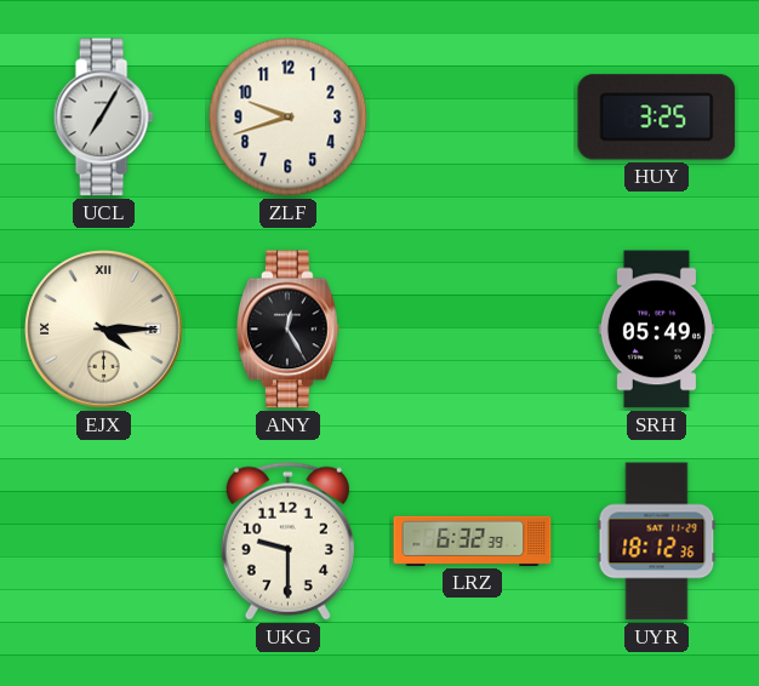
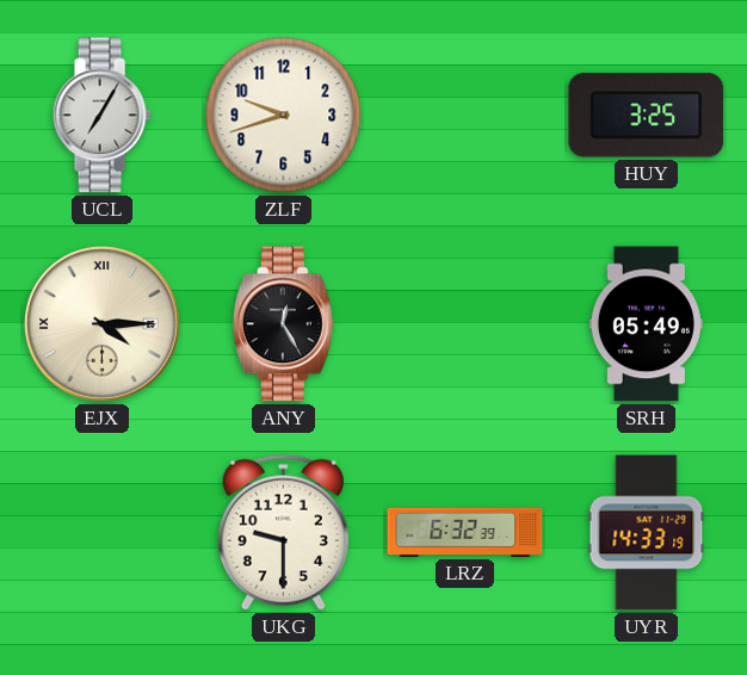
UYR: 18:12 -> 14:33 (647, 533)
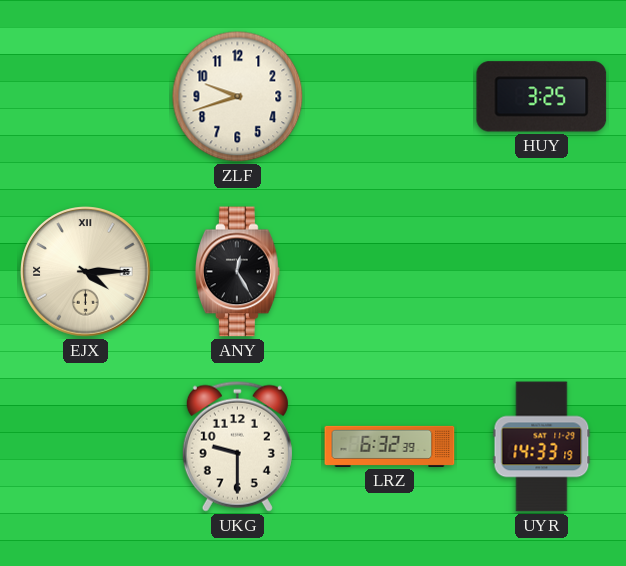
UCL: 7:05 -> none (101, 116)
SRH: 05:49 -> none (646, 324)
